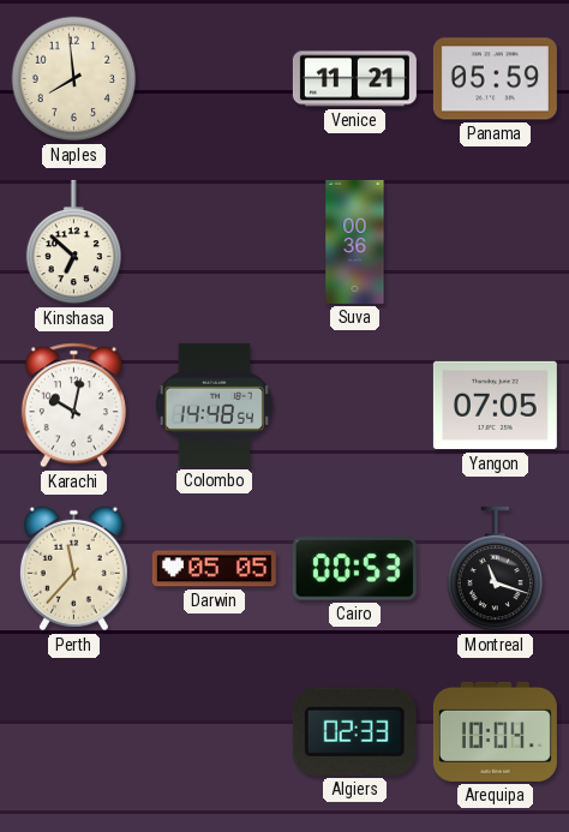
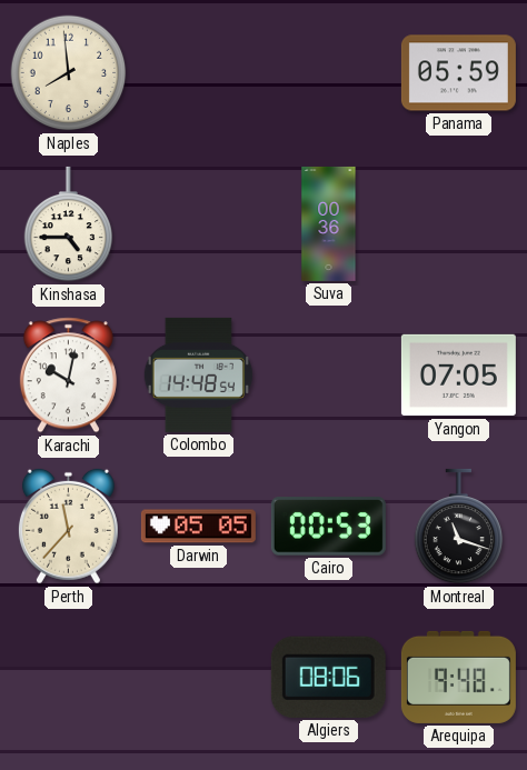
Venice: 11:21 -> none (354, 79)
Kinshasa: 6:52 -> 4:45 (69, 224)
Algiers: 02:33 -> 08:06 (328, 677)
Arequipa: 10:04 -> 9:48 (458, 677)
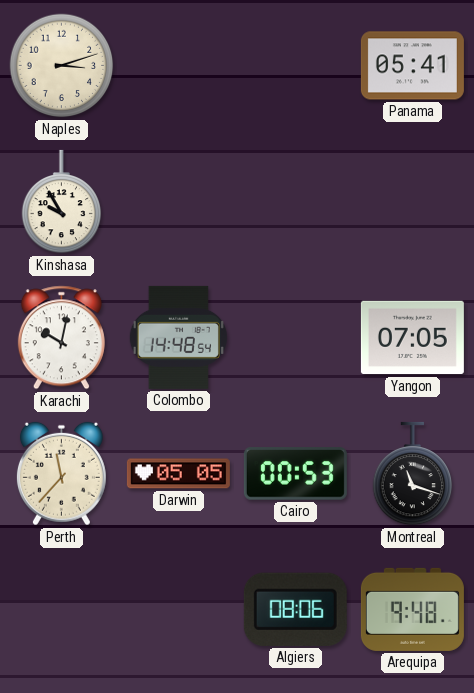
Naples: 7:59 -> 3:12 (62, 66)
Panama: 05:59 -> 05:41 (412, 66)
Kinshasa: 4:45 -> 9:55 (62, 202)
Suva: 00:36 -> none (329, 223)
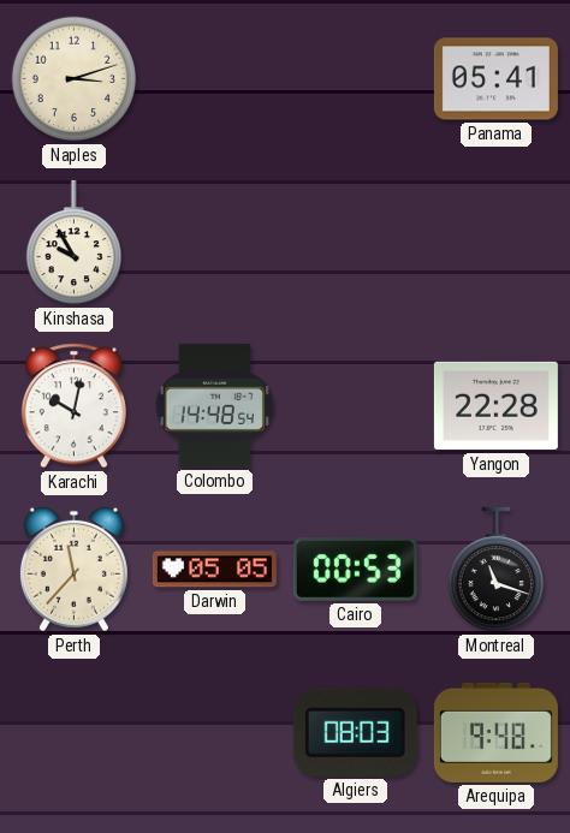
Yangon: 07:05 -> 22:28 (495, 406)
Algiers: 08:06 -> 08:03 (355, 732)
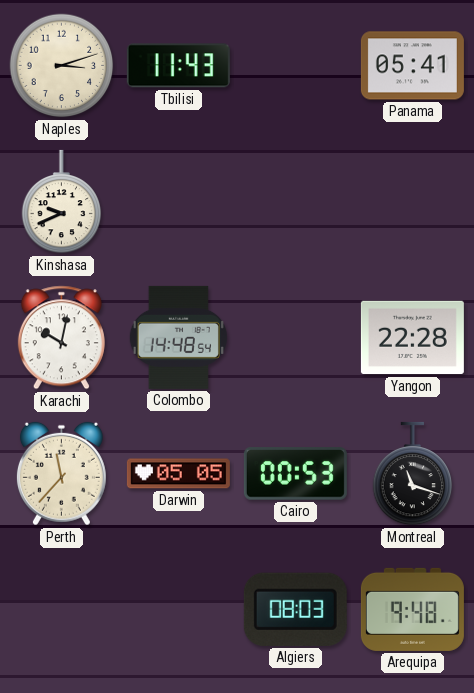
Tbilisi: none -> 11:43 (178, 66)
Kinshasa: 9:55 -> 9:41 (62, 202)
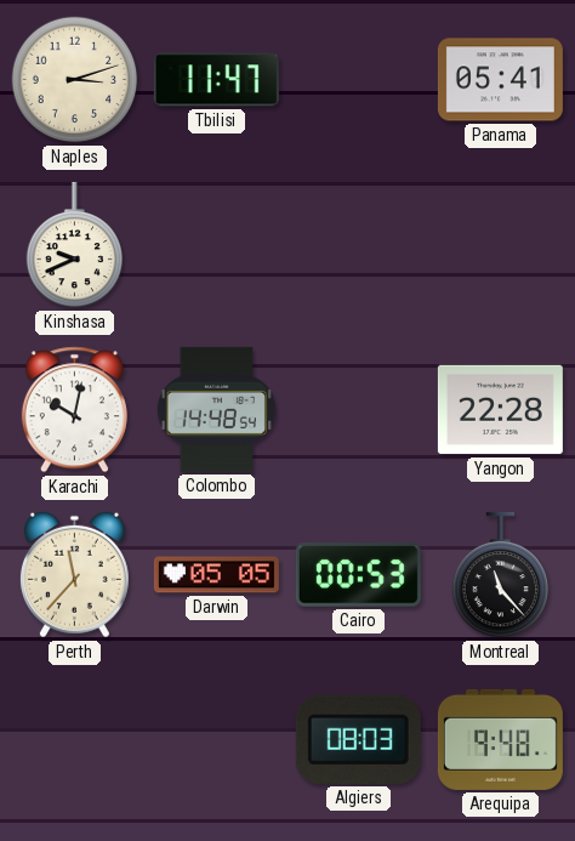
Tbilisi: 11:43 -> 11:47 (216, 80)
Montreal: 11:18 -> 11:23 (501, 575)
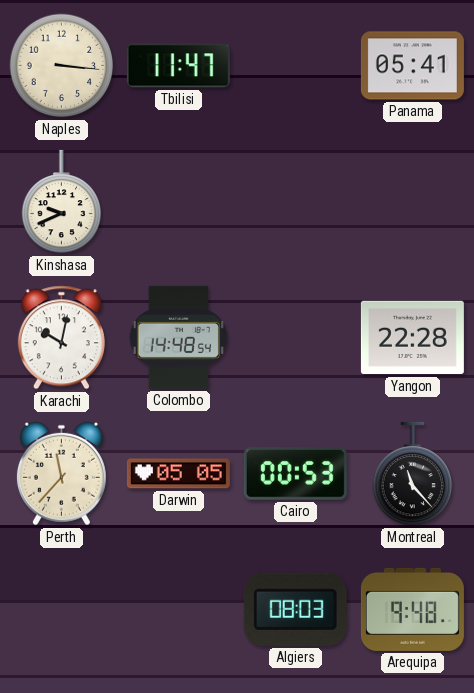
Naples: 3:12 -> 3:16 (62, 66)
